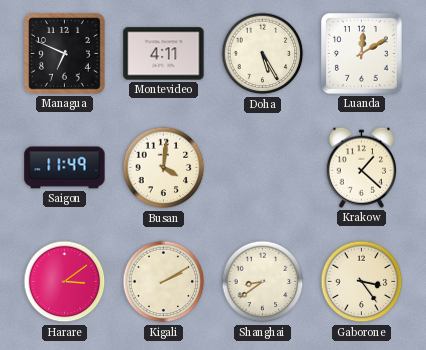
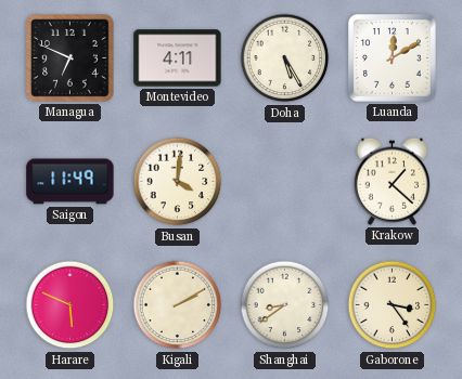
Harare: 3:09 -> 5:49 (70, 305)
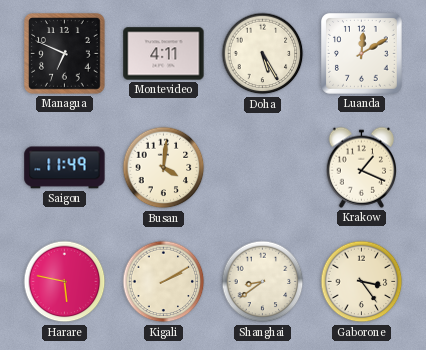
Krakow: 1:22 -> 1:19 (362, 167)
Harare: 5:49 -> 5:47 (65, 282)
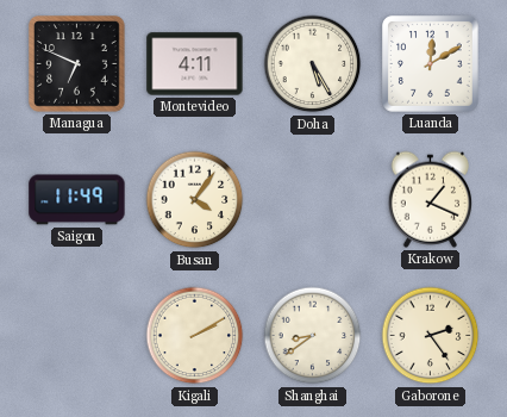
Busan: 4:01 -> 4:06 (195, 200)
Harare: 5:47 -> none (65, 282)
Gaborone: 3:24 -> 2:24 (431, 336)
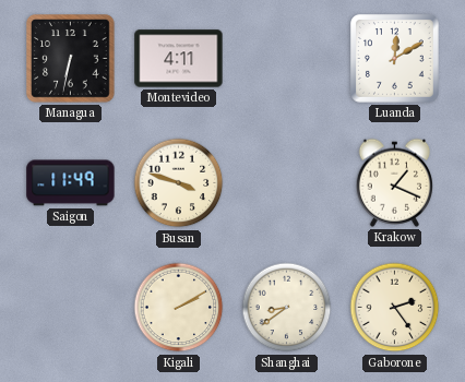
Managua: 6:49 -> 6:32 (71, 59)
Doha: 5:25 -> none (313, 64)
Busan: 4:06 -> 3:48 (179, 183)
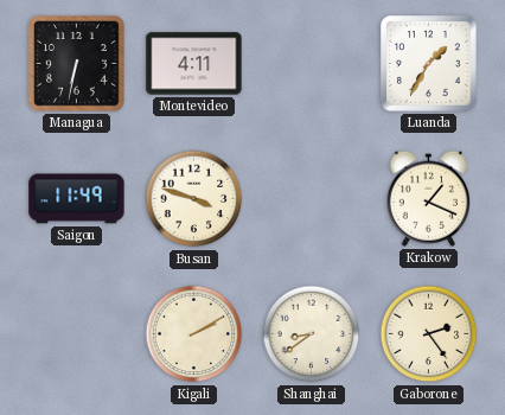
Luanda: 12:10 -> 1:35 (429, 64)
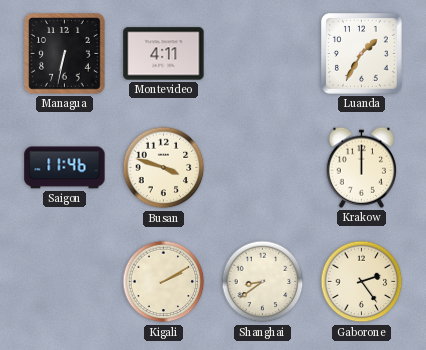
Saigon: 11:49 -> 11:46 (65, 168)
Krakow: 1:19 -> 12:00 (362, 167)
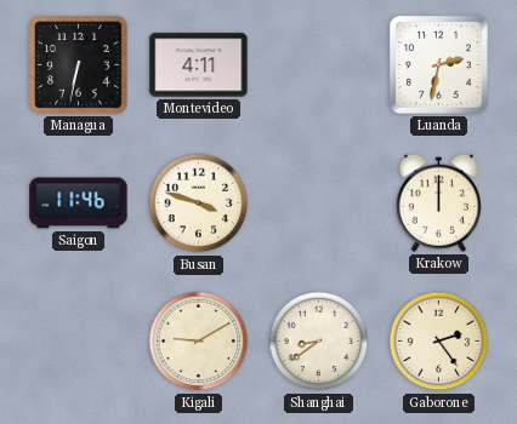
Luanda: 1:35 -> 2:32 (439, 65)
Kigali: 2:10 -> 9:10 (199, 342)
